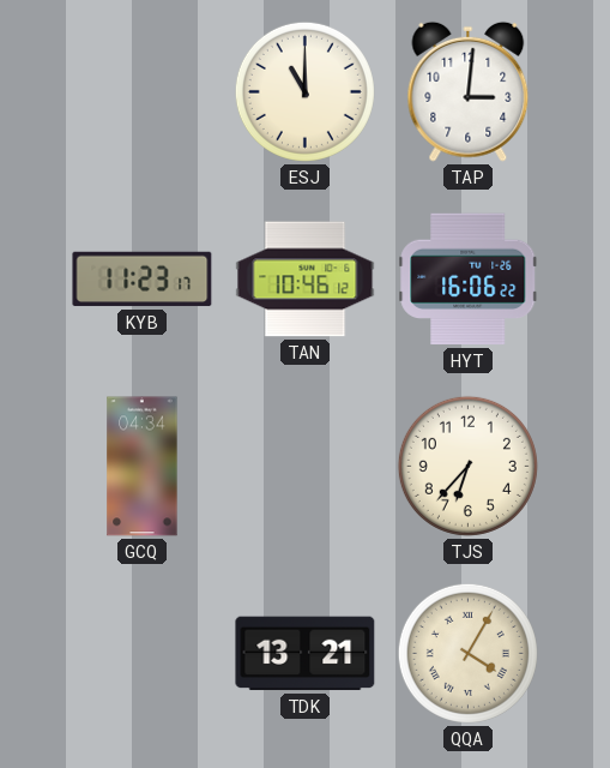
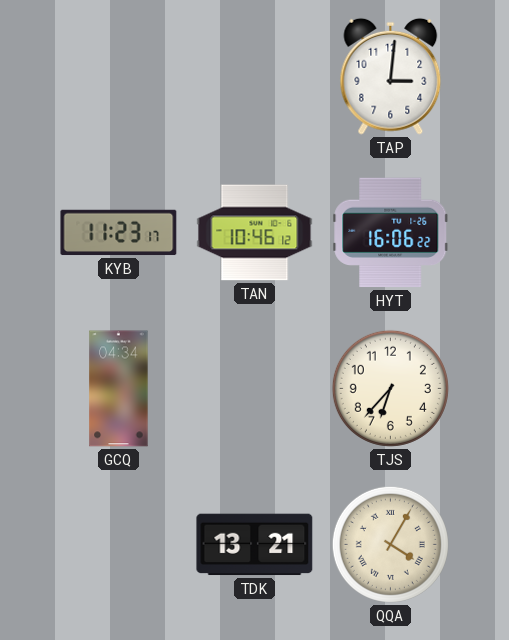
ESJ: 11:00 -> none (304, 91)
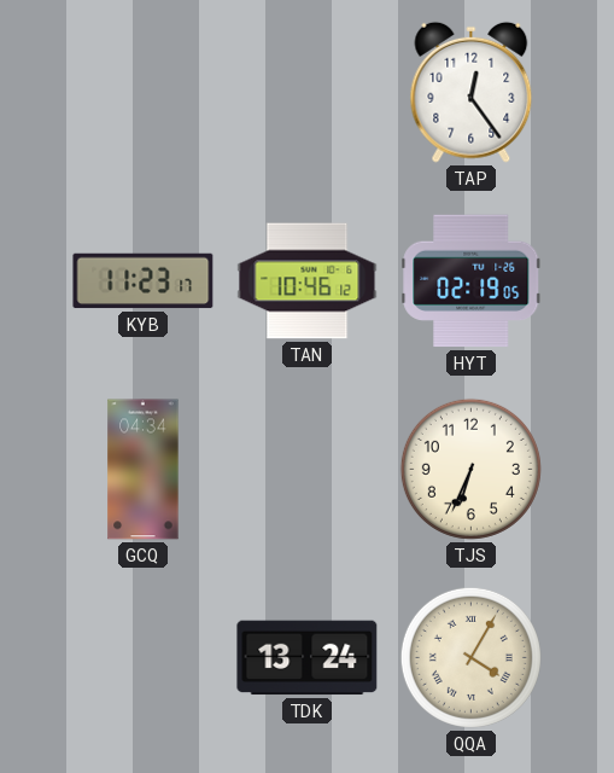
TAP: 3:01 -> 12:24 (472, 92)
HYT: 16:06 -> 02:19 (472, 281)
TJS: 6:37 -> 6:34 (470, 469)
TDK: 13:21 -> 13:24 (308, 658)
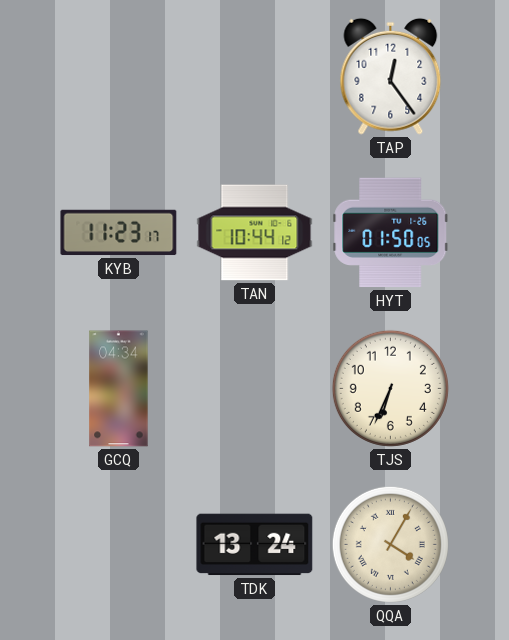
TAN: 10:46 -> 10:44 (255, 233)
HYT: 02:19 -> 01:50 (391, 233)
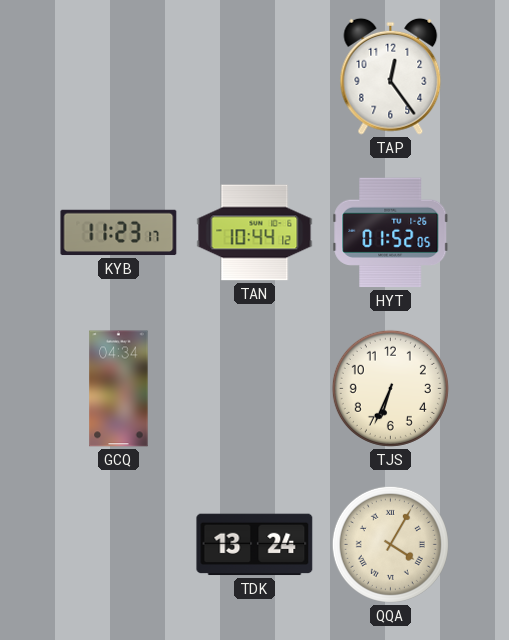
HYT: 01:50 -> 01:52 (391, 233)
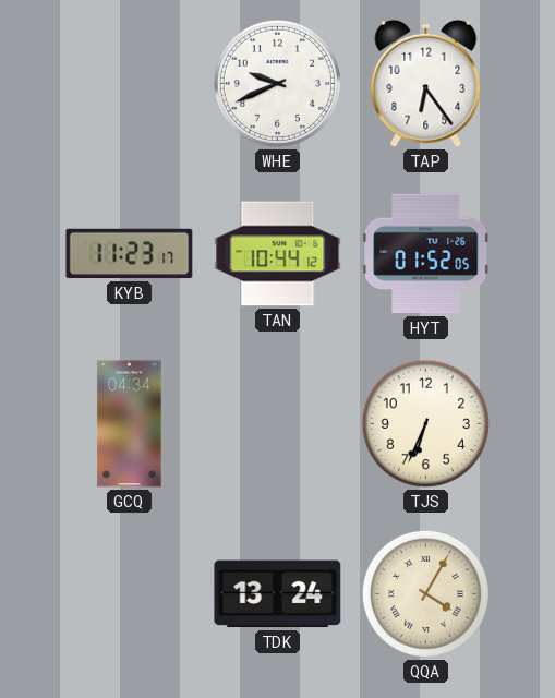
WHE: none -> 9:41 (277, 83)
TAP: 12:24 -> 6:24 (426, 83)
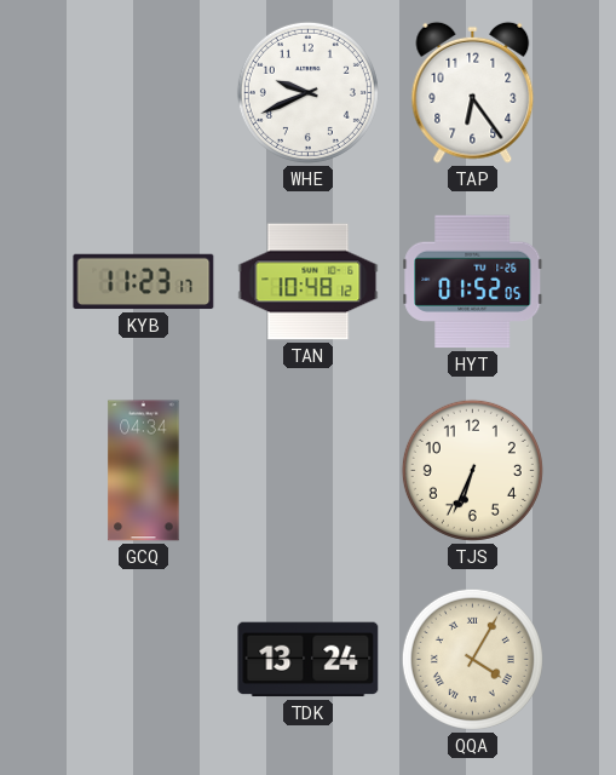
TAN: 10:44 -> 10:48 (309, 282)
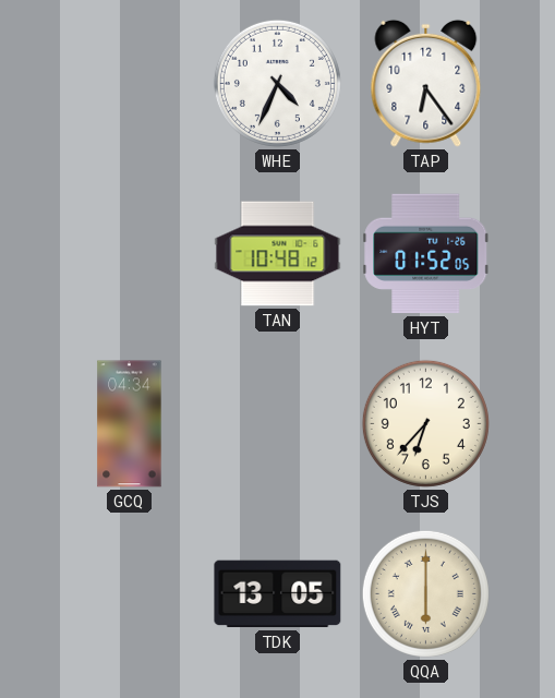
WHE: 9:41 -> 4:34 (277, 83)
KYB: 11:23 -> none (144, 282)
TJS: 6:34 -> 6:37 (425, 423)
TDK: 13:24 -> 13:05 (278, 594)
QQA: 4:05 -> 6:00 (425, 593)
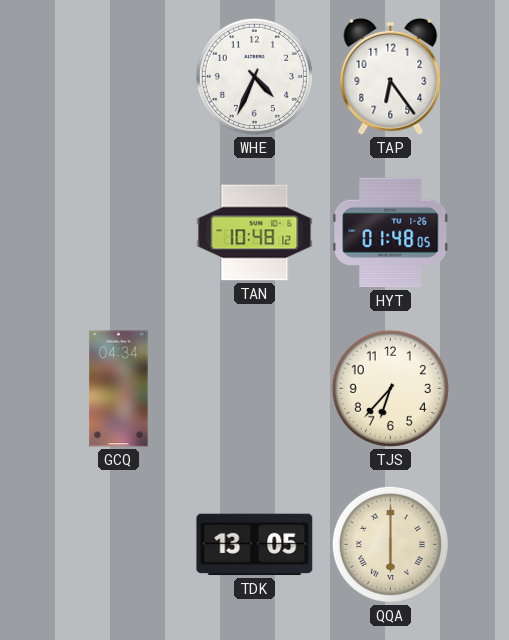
HYT: 01:52 -> 01:48 (391, 233)
